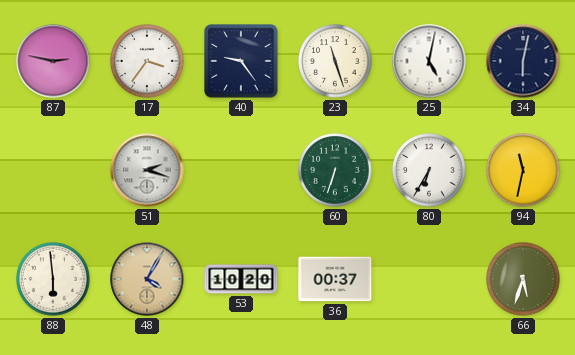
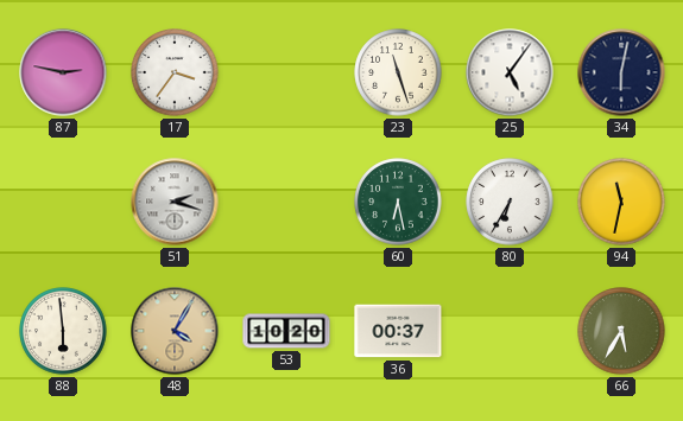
40: 9:24 -> none (241, 61)
25: 5:02 -> 5:06 (510, 72)
60: 6:33 -> 6:28 (398, 202)
66: 5:33 -> 5:35 (621, 331)
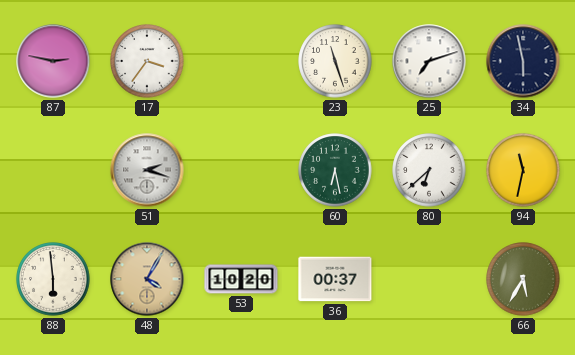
25: 5:06 -> 7:12 (429, 61)
34: 6:02 -> 5:58 (523, 61)
80: 6:35 -> 6:38 (429, 170)
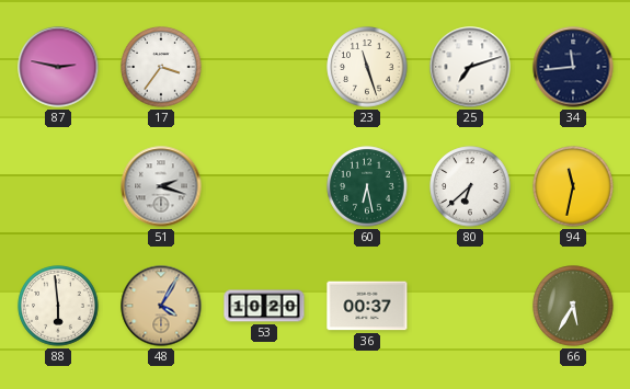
34: 5:58 -> 11:44 (573, 67)
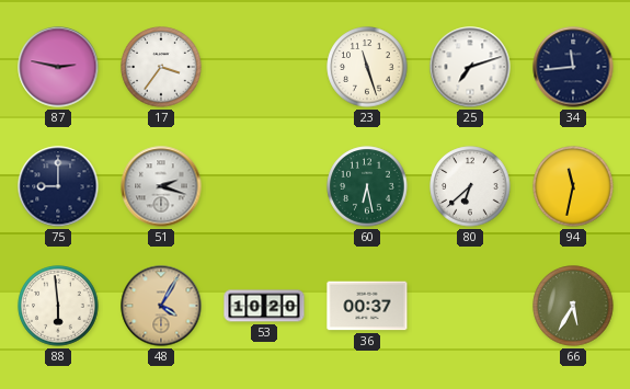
75: none -> 9:00 (58, 186)
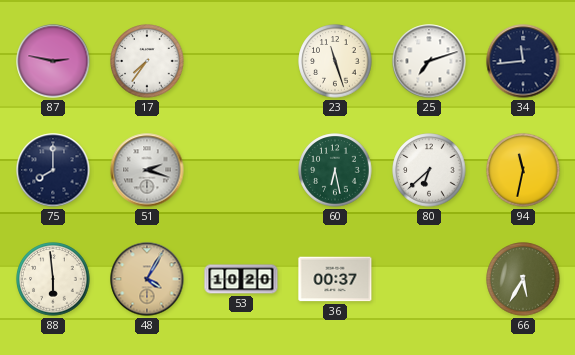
17: 3:36 -> 7:36 (147, 61)
75: 9:00 -> 8:00 (53, 170)
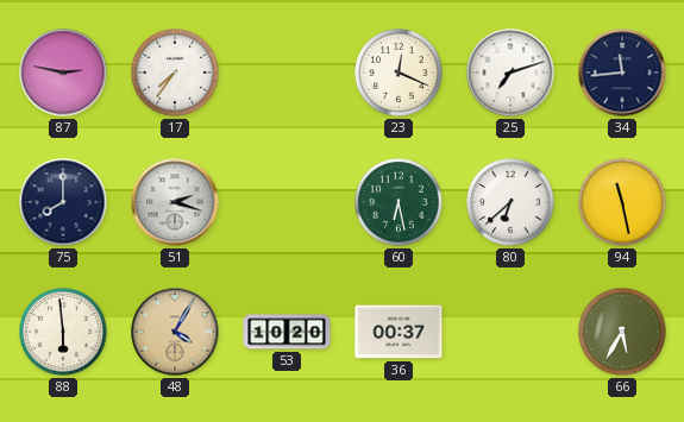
23: 11:27 -> 12:19 (399, 73)
94: 11:32 -> 11:28 (622, 202)
